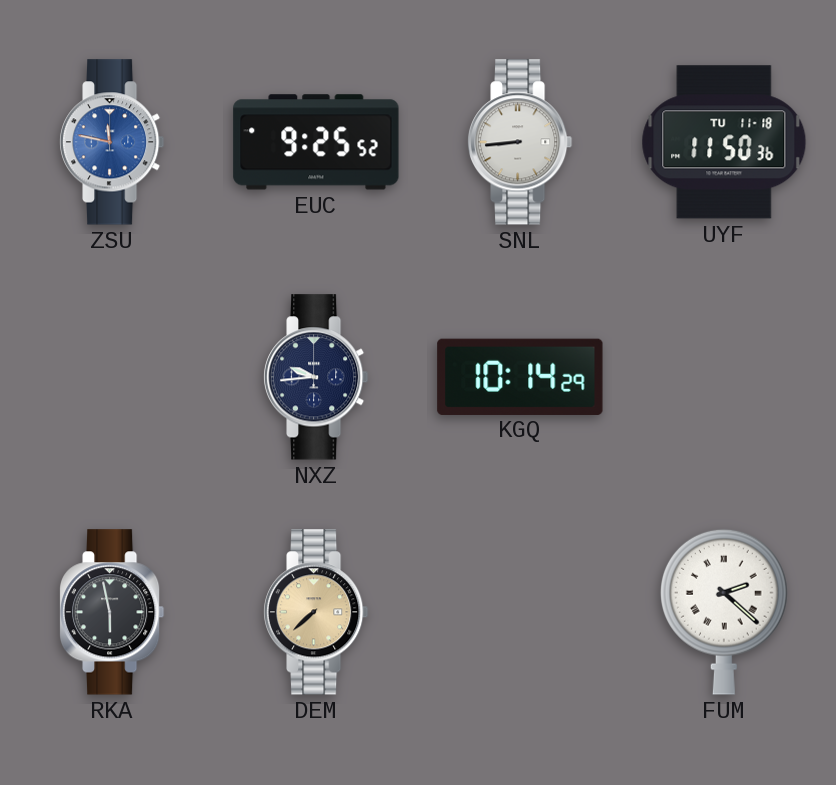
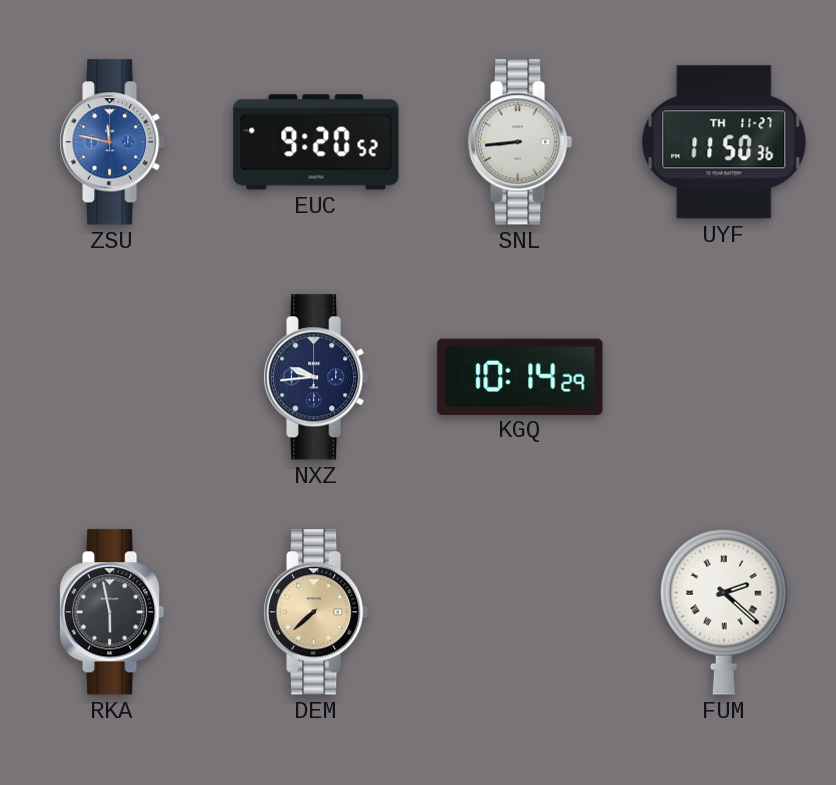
EUC: 9:25 -> 9:20 (316, 142)
UYF date: TU 11-18 -> TH 11-27 (724, 142)
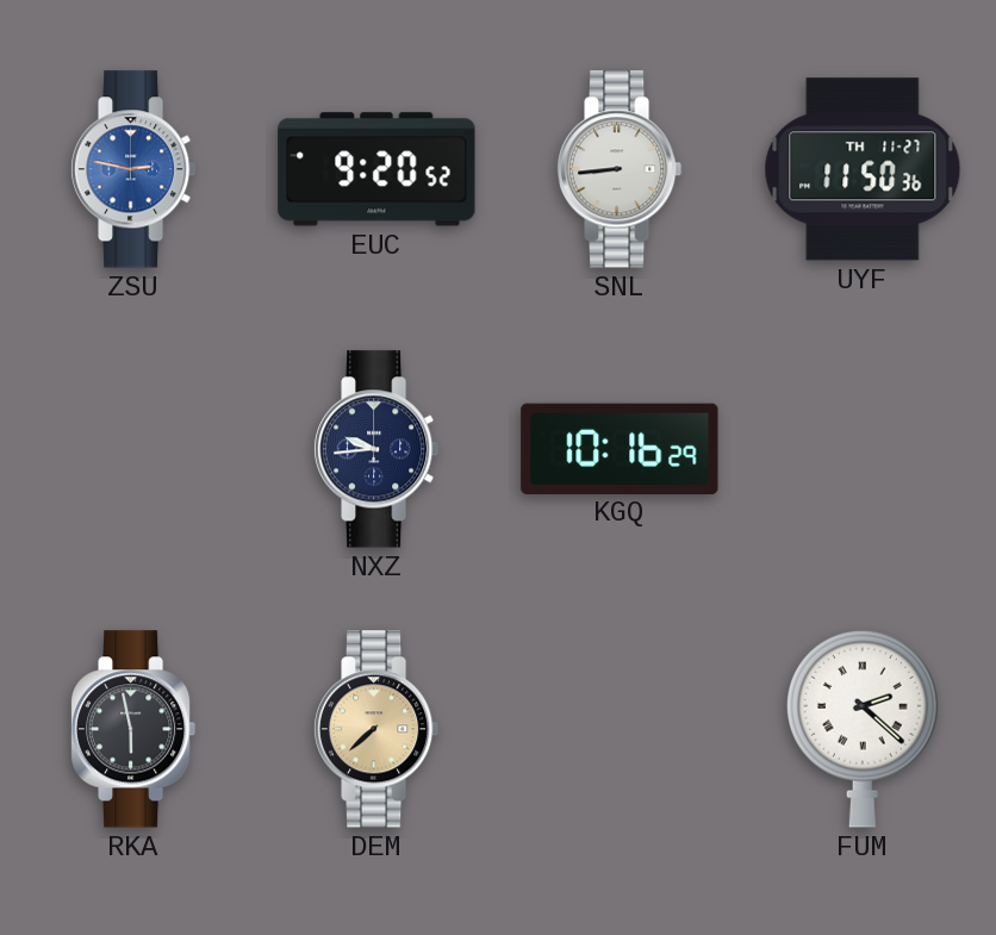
ZSU: 11:47 -> 2:47 (133, 169)
KGQ: 10:14 -> 10:16 (620, 448)
